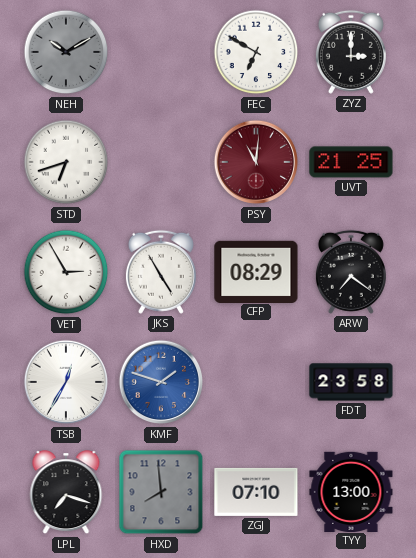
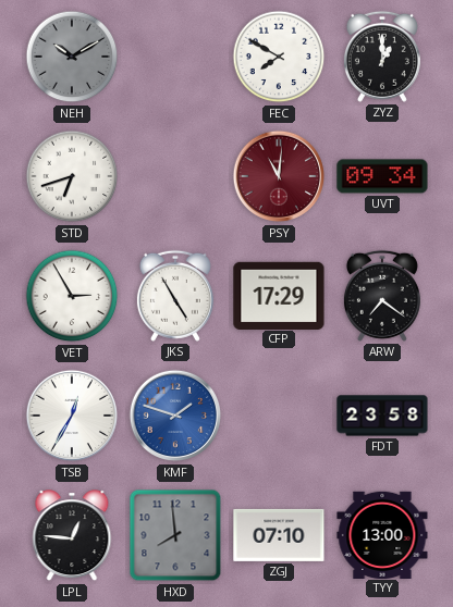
FEC: 6:50 -> 7:50 (279, 57)
ZYZ: 3:00 -> 1:00 (382, 57)
UVT: 21:25 -> 09:34 (382, 176)
CFP: 08:29 -> 17:29 (279, 295)
LPL: 7:18 -> 12:46 (72, 536)
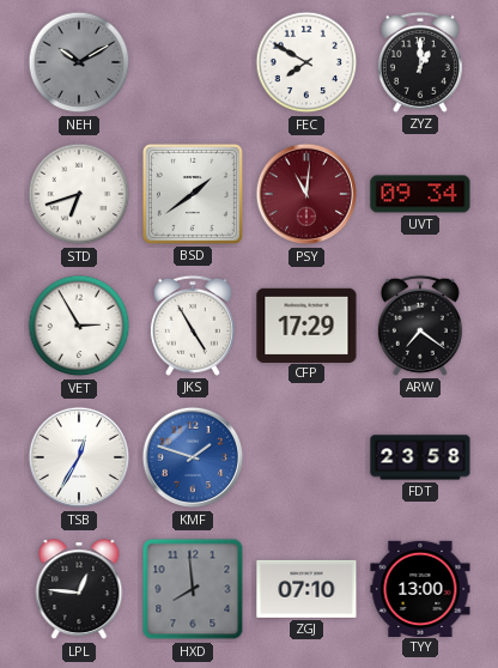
BSD: none -> 1:39 (193, 194)
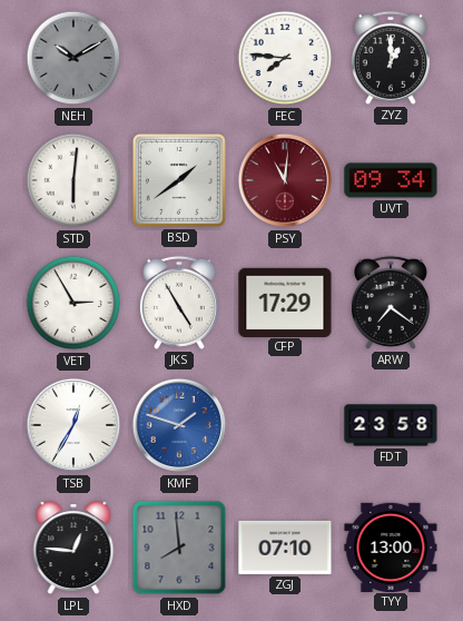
FEC: 7:50 -> 7:46 (285, 58)
STD: 6:42 -> 6:01 (73, 180)
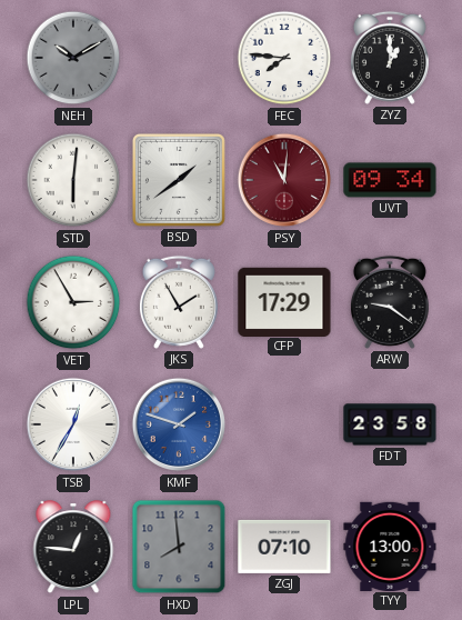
JKS: 4:55 -> 1:55 (179, 302)
ARW: 7:21 -> 9:21 (390, 302)
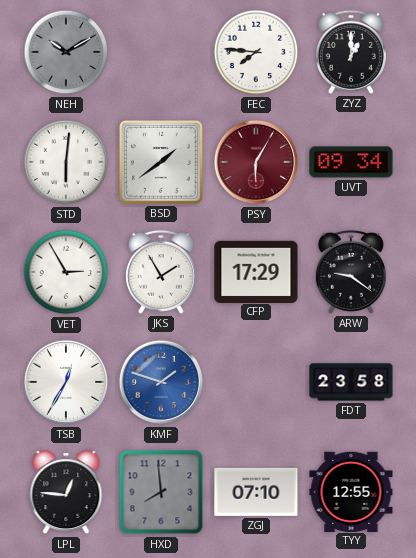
PSY: 11:01 -> 6:05 (256, 162)
TYY: 13:00 -> 12:55 (351, 491)
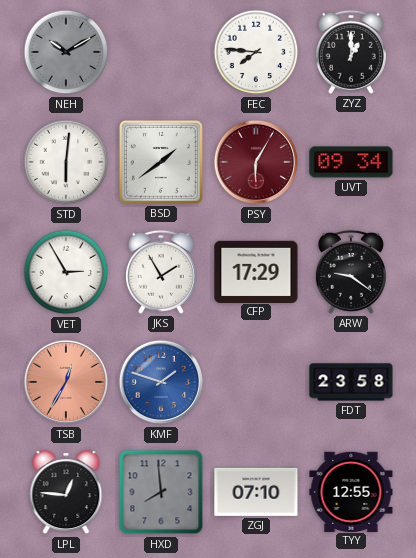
TSB dial: white -> salmon (66, 382)
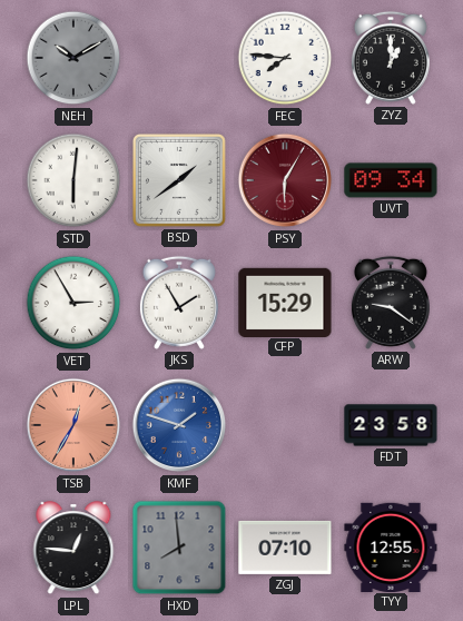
CFP: 17:29 -> 15:29 (285, 302)
